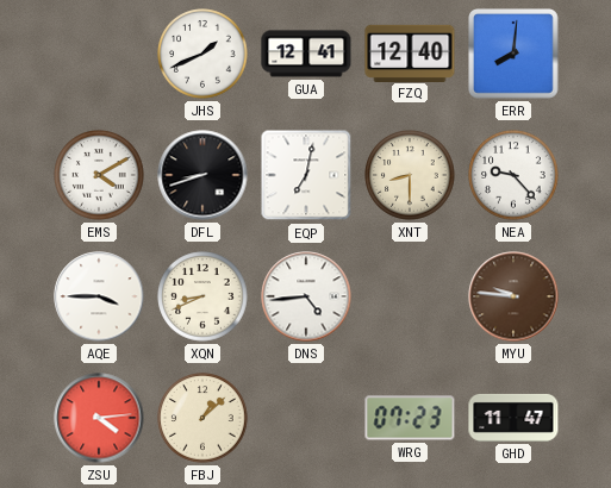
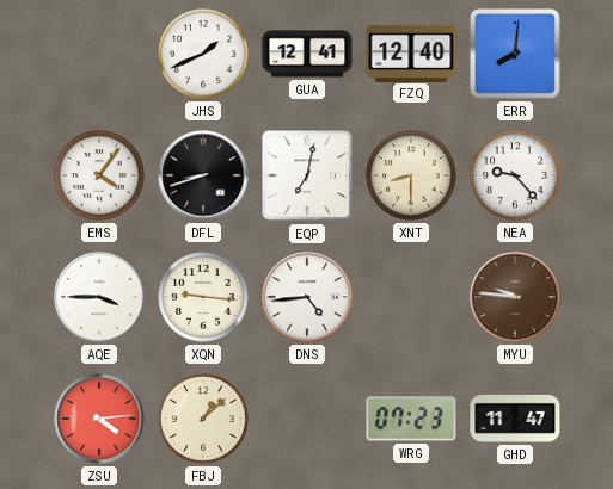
EMS: 4:10 -> 4:06 (99, 175)
XQN: 8:41 -> 9:16 (203, 297)
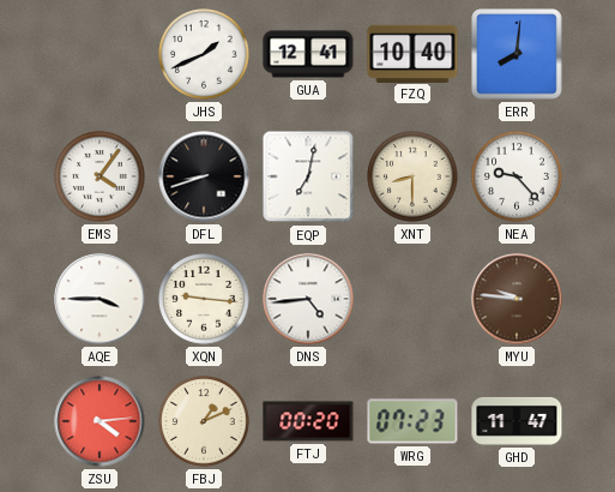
FZQ: 12:40 -> 10:40 (412, 53)
FBJ: 1:08 -> 1:11 (204, 421)
FTJ: none -> 00:20 (308, 421)
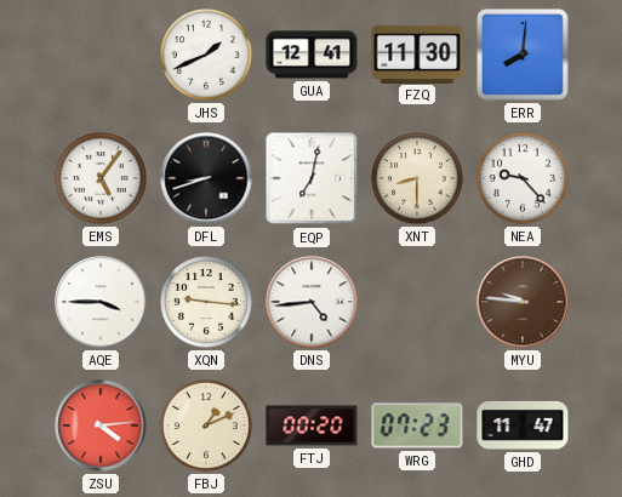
FZQ: 10:40 -> 11:30 (417, 53)
EMS: 4:06 -> 5:06 (101, 178)
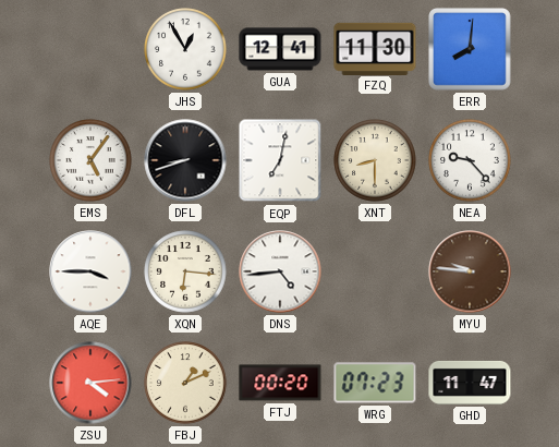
JHS: 1:41 -> 12:55 (185, 49)
XQN: 9:16 -> 6:16 (185, 271)
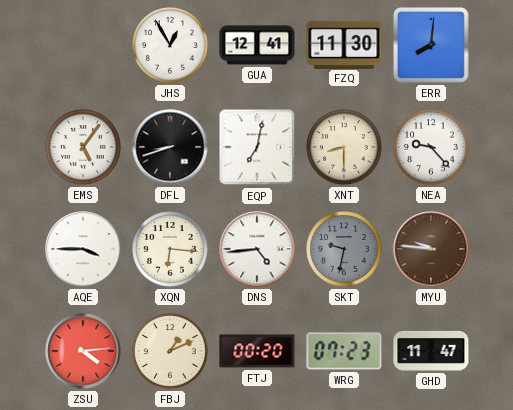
SKT: none -> 9:32 (344, 249)
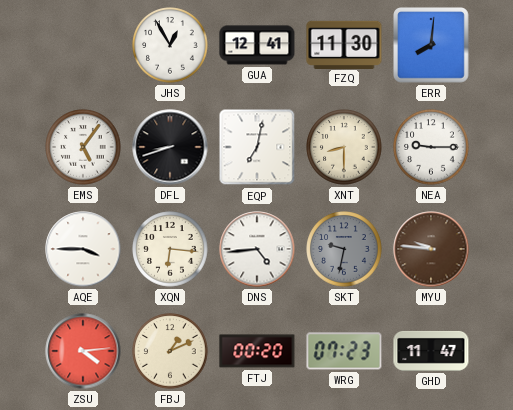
NEA: 9:23 -> 9:15 (431, 147)
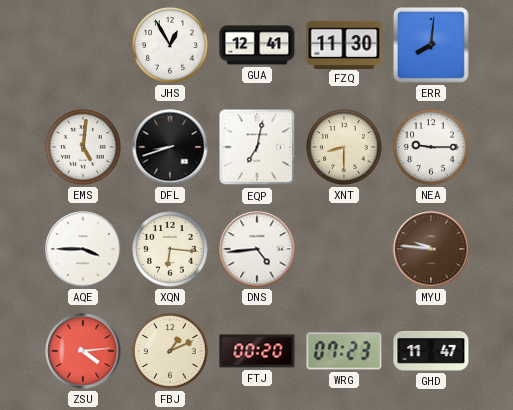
EMS: 5:06 -> 5:01 (83, 147)
SKT: 9:32 -> none (344, 249)
